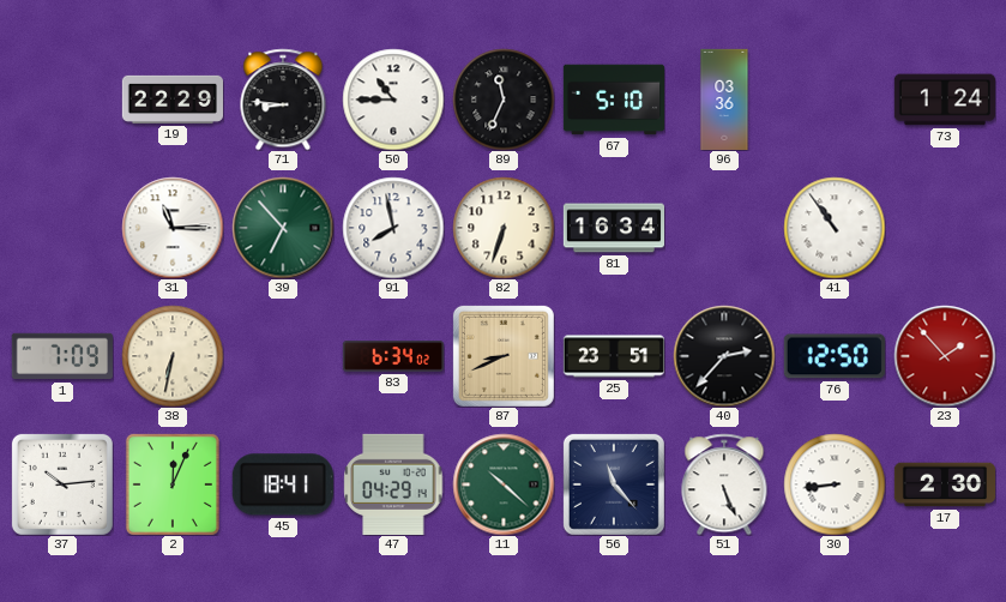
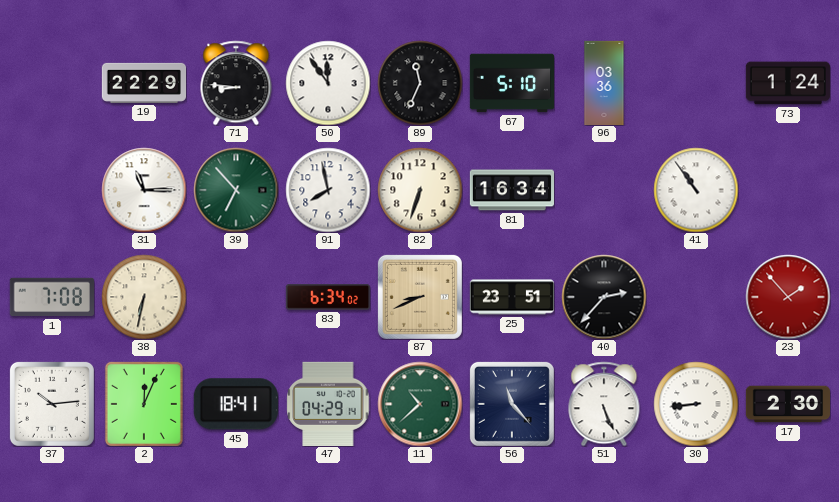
50: 10:45 -> 11:54 (328, 83)
1: 7:09 -> 7:08 (52, 297)
76: 12:50 -> none (835, 356)
11: 10:22 -> 10:38 (420, 404)
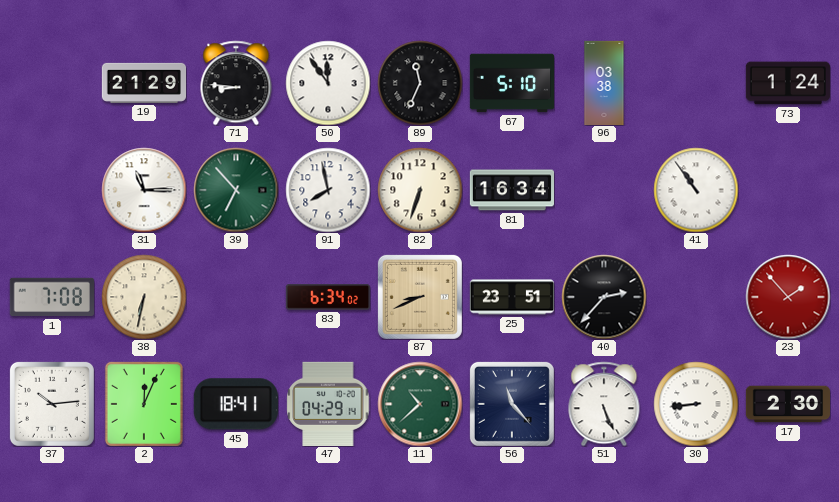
19: 22:29 -> 21:29 (143, 83)
96: 03:36 -> 03:38 (604, 82)
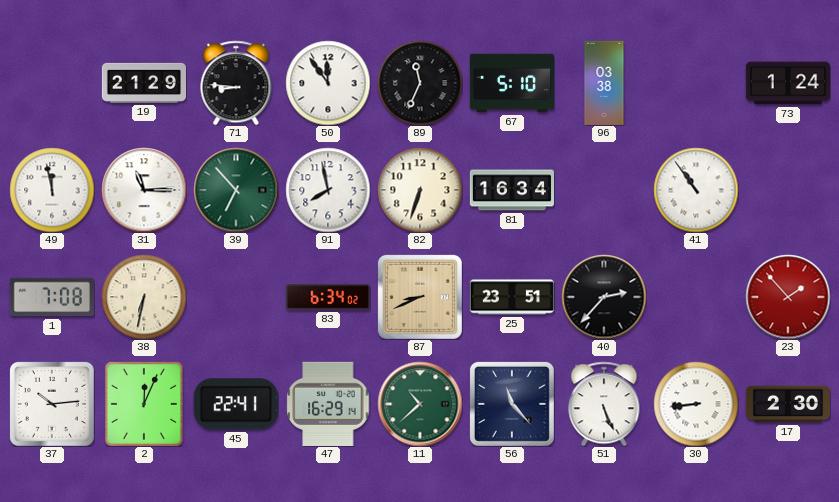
49: none -> 11:58 (52, 190)
45: 18:41 -> 22:41 (236, 404)
47: 04:29 -> 16:29 (328, 404)
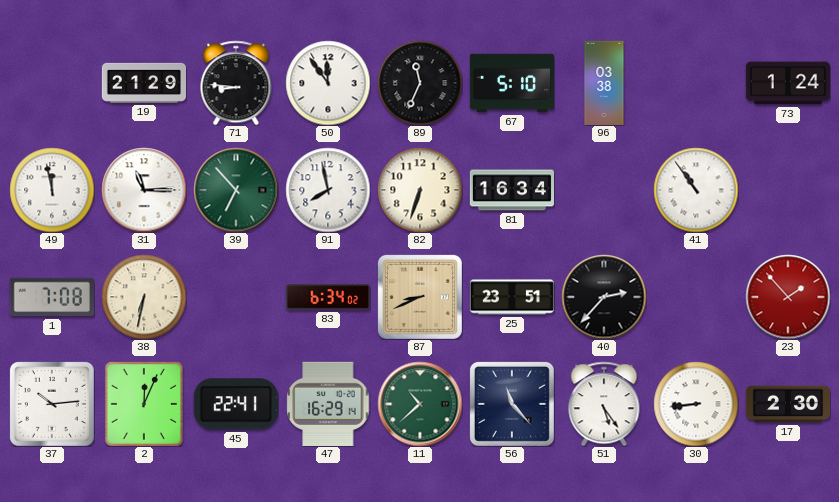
51: 5:26 -> 5:24 (604, 404)
